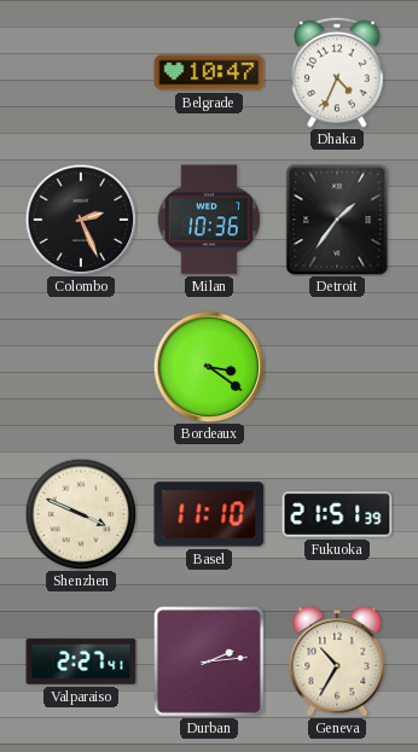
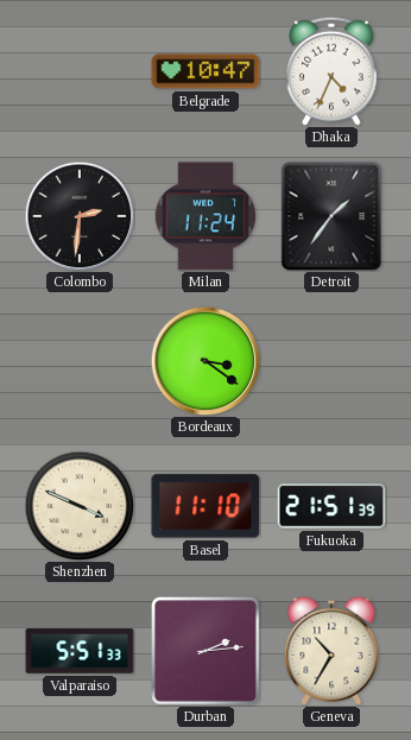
Colombo: 2:26 -> 2:31 (80, 216)
Milan: 10:36 -> 11:24 (205, 216)
Valparaiso: 2:27 -> 5:51 (80, 651)
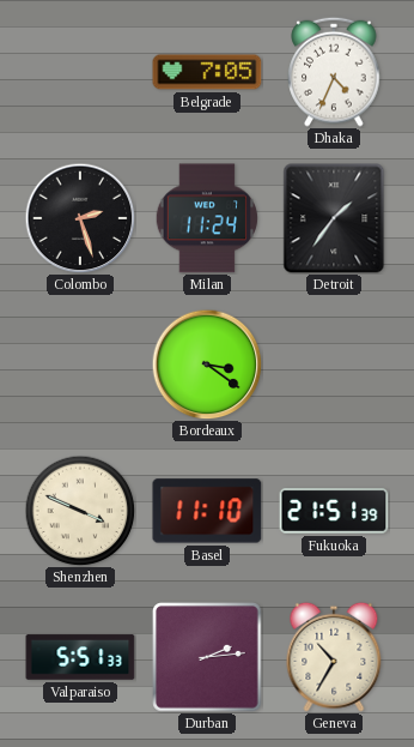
Belgrade: 10:47 -> 7:05 (207, 72)
Colombo: 2:31 -> 2:27 (80, 218)
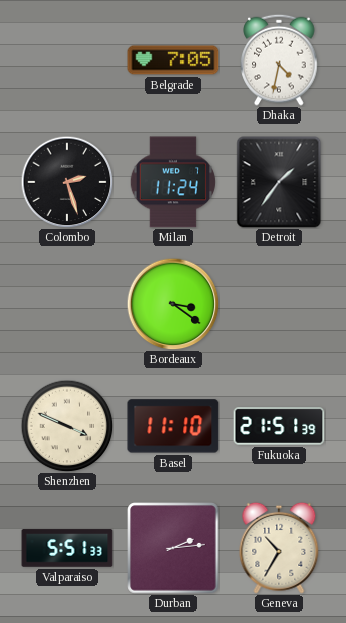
Dhaka: 4:34 -> 4:32 (279, 60)
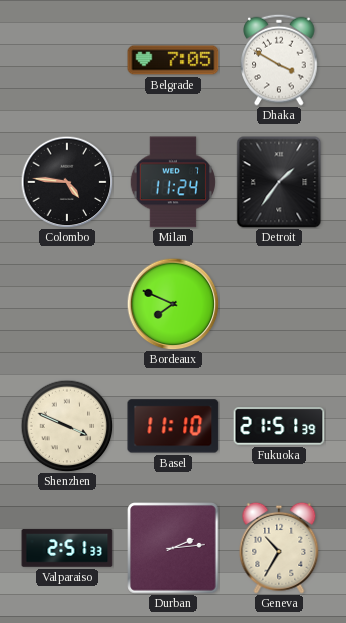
Dhaka: 4:32 -> 3:50 (279, 60)
Colombo: 2:27 -> 4:46 (67, 182)
Bordeaux: 3:21 -> 7:49 (173, 304)
Valparaiso: 5:51 -> 2:51 (67, 548)
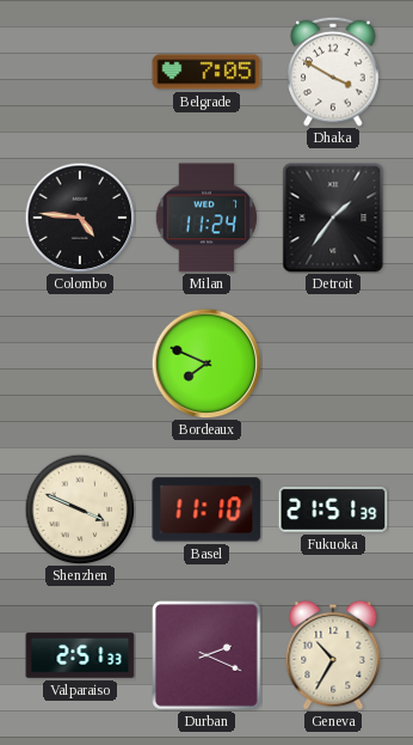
Durban: 2:14 -> 2:19 (207, 655)
